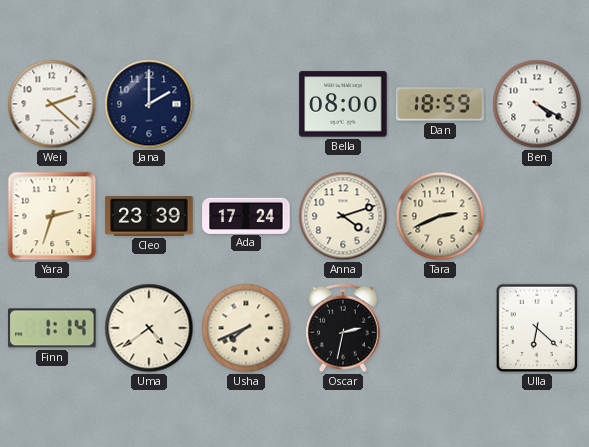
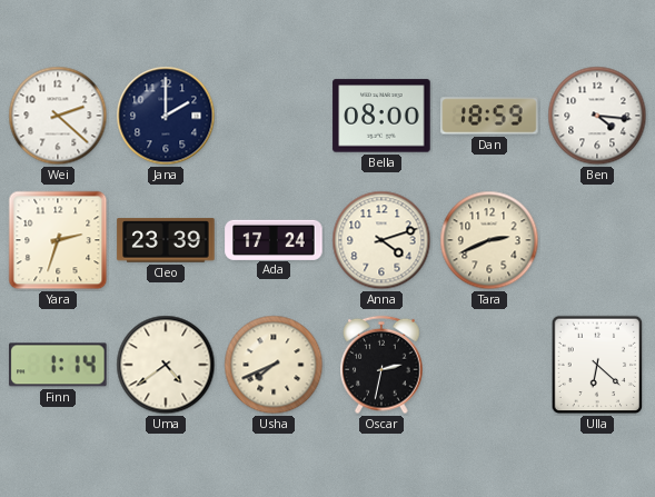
Ben: 4:20 -> 4:16 (597, 116)
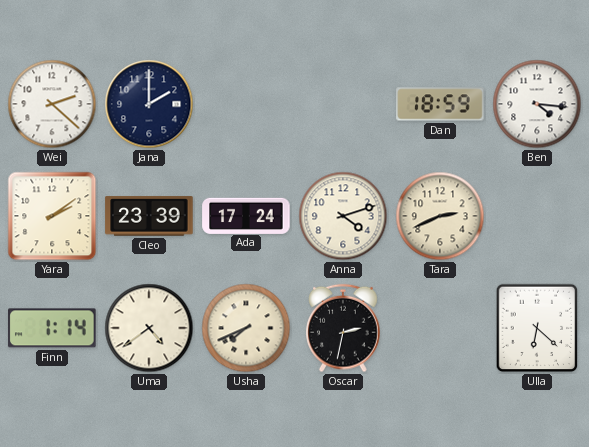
Bella: 08:00 -> none (381, 116)
Yara: 2:33 -> 2:09 (52, 216)
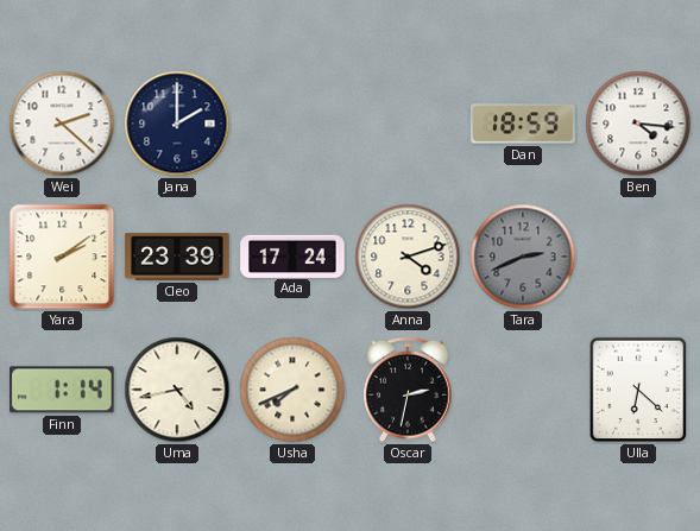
Tara dial: cream -> grey (523, 257)
Uma: 4:39 -> 4:43 (177, 390)
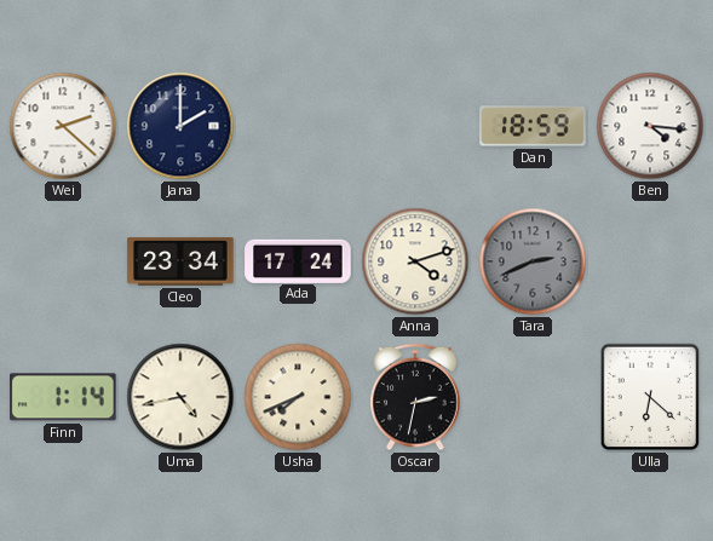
Yara: 2:09 -> none (62, 257)
Cleo: 23:39 -> 23:34 (180, 261)
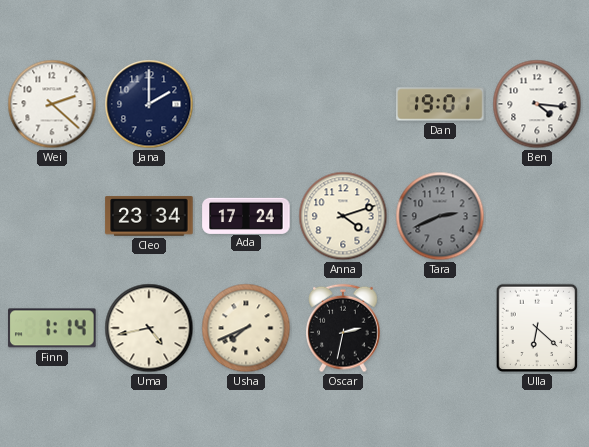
Dan: 18:59 -> 19:01 (440, 104)
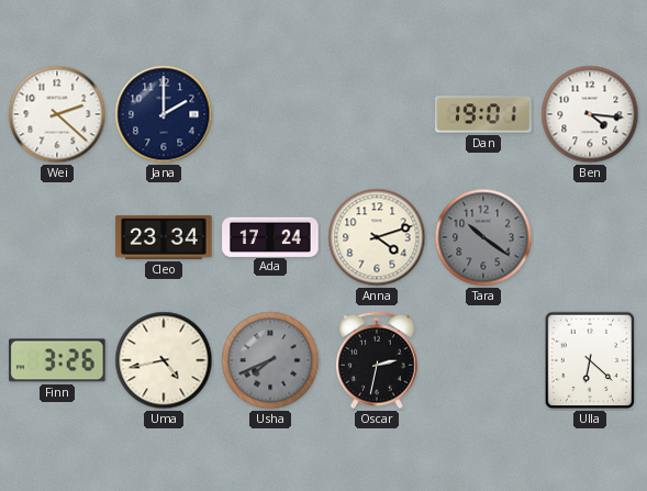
Tara: 2:41 -> 10:21 (483, 237)
Finn: 1:14 -> 3:26 (57, 360)
Usha dial: cream -> grey (270, 360)
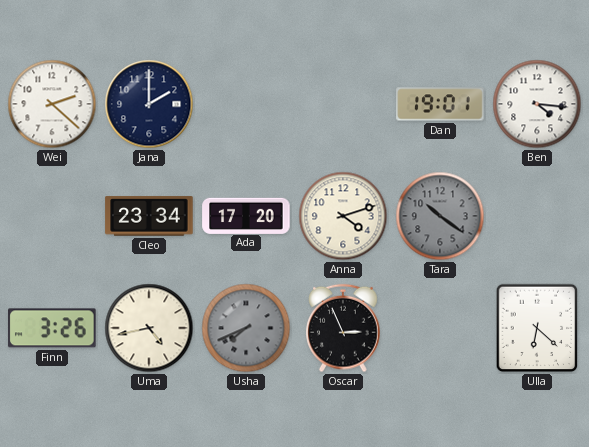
Ada: 17:24 -> 17:20 (246, 215)
Oscar: 2:32 -> 2:56 (343, 328)
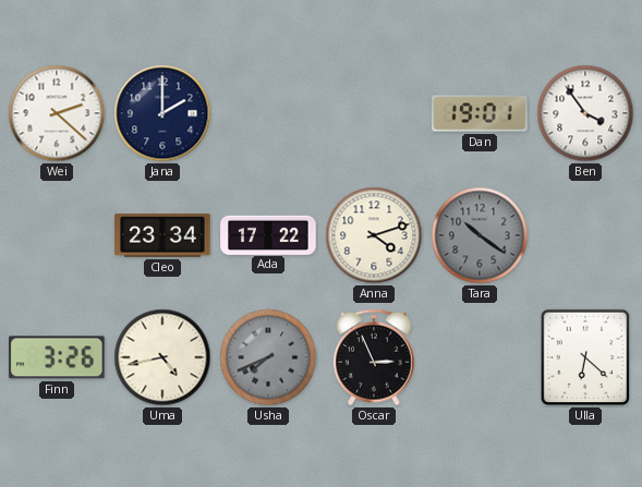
Ben: 4:16 -> 3:54 (585, 113)
Ada: 17:20 -> 17:22 (268, 234)
